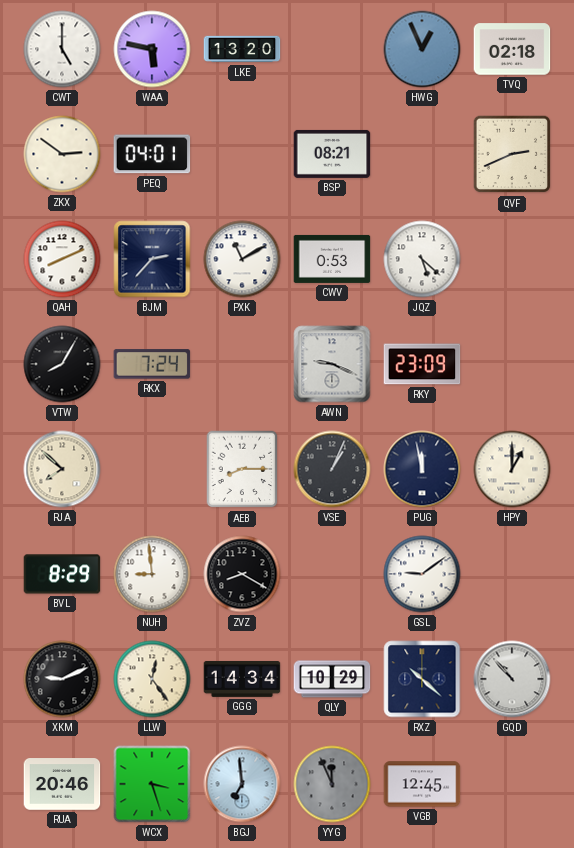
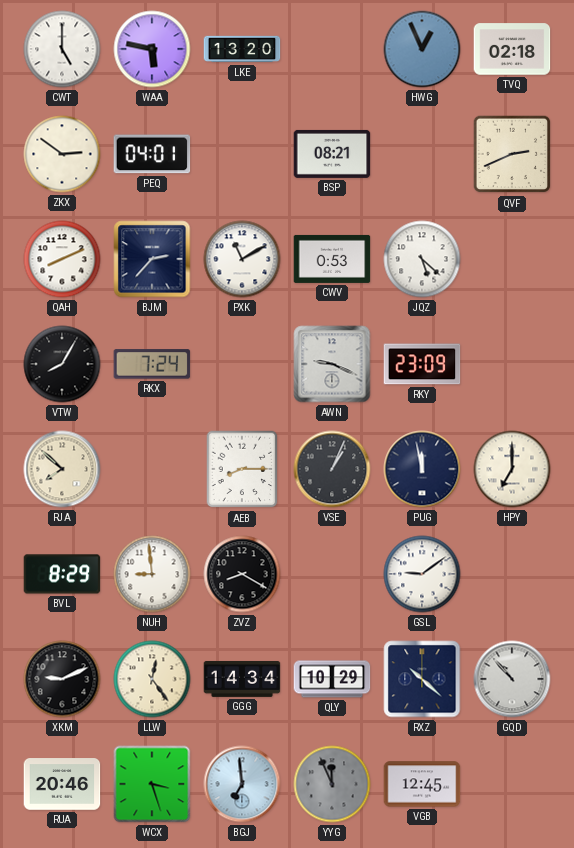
HPY: 1:00 -> 7:00 (512, 469)
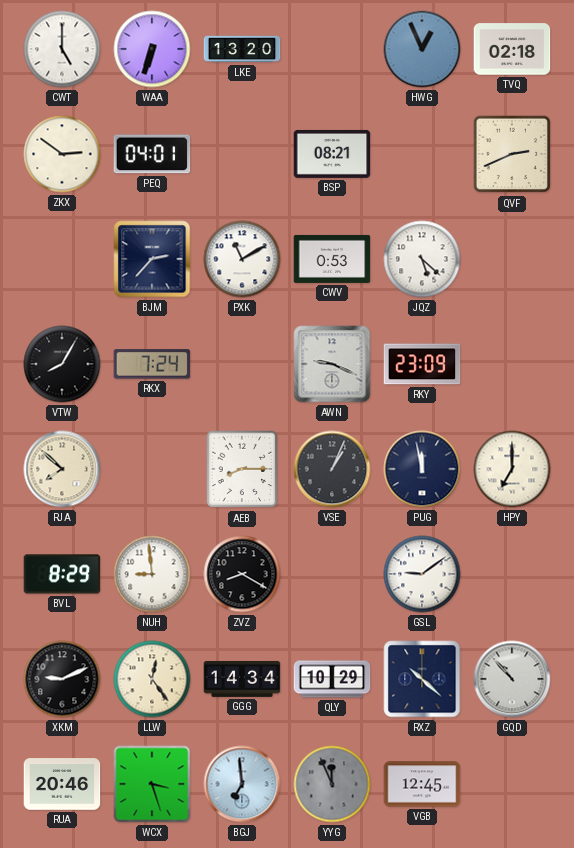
WAA: 5:47 -> 6:33 (152, 49)
QAH: 8:11 -> none (62, 259)
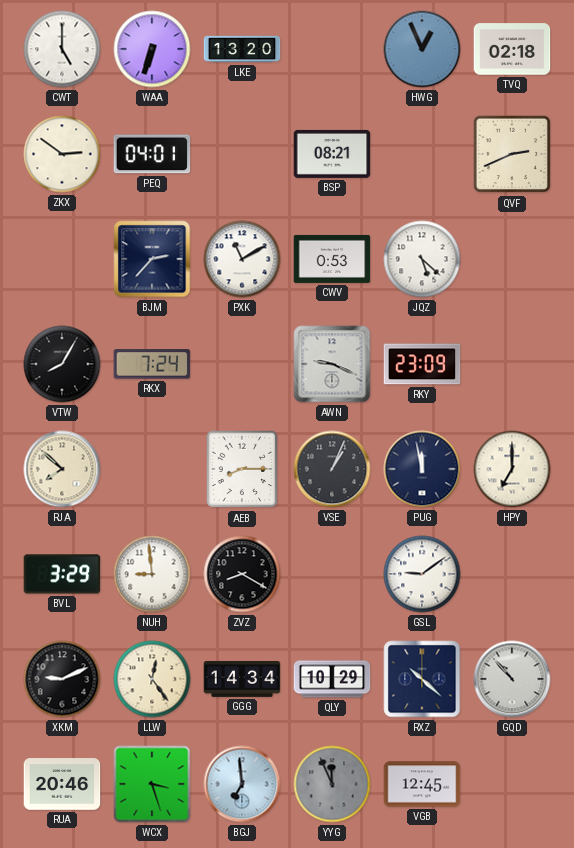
BVL: 8:29 -> 3:29 (62, 574)
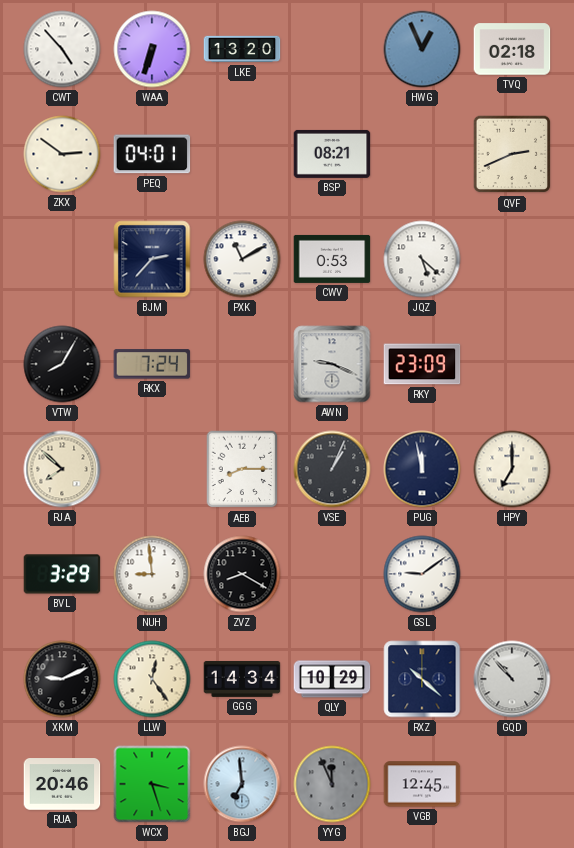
CWT: 5:00 -> 4:53 (62, 49)
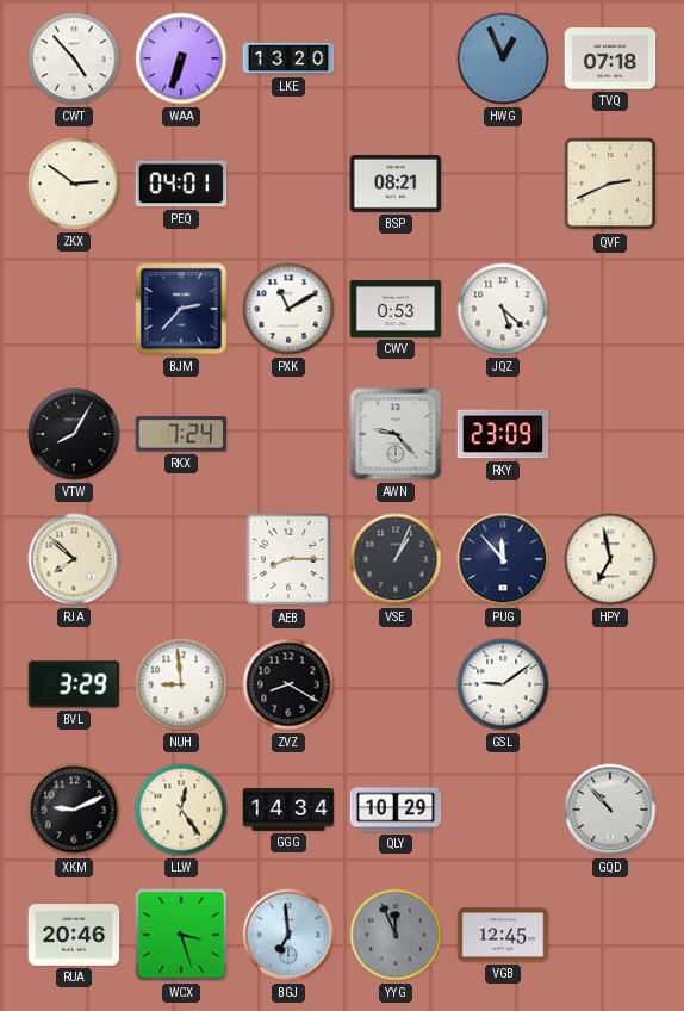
TVQ: 02:18 -> 07:18 (610, 58)
AWN: 9:19 -> 9:23 (396, 434)
PUG: 11:58 -> 11:53 (503, 559)
HPY: 7:00 -> 6:58 (610, 559)
RXZ: 10:22 -> none (422, 679)
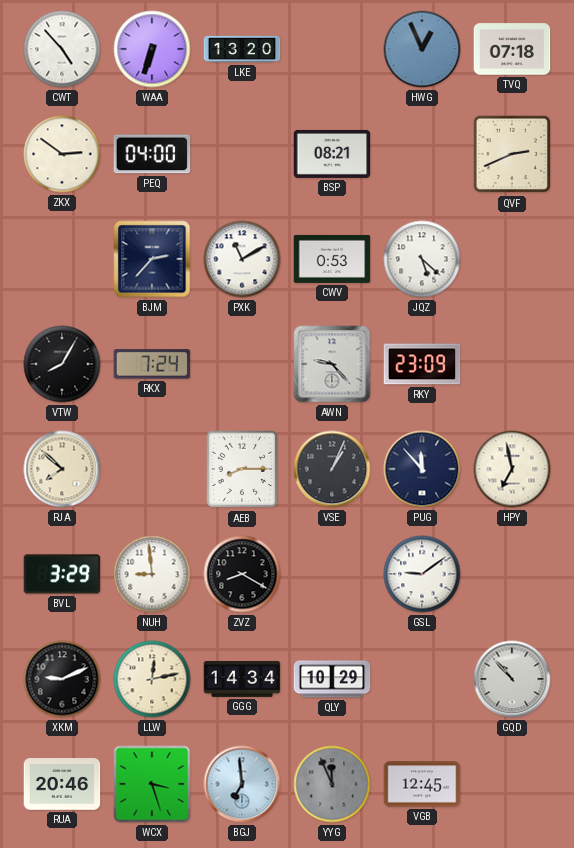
PEQ: 04:01 -> 04:00 (152, 154)
LLW: 12:24 -> 12:13 (152, 679)
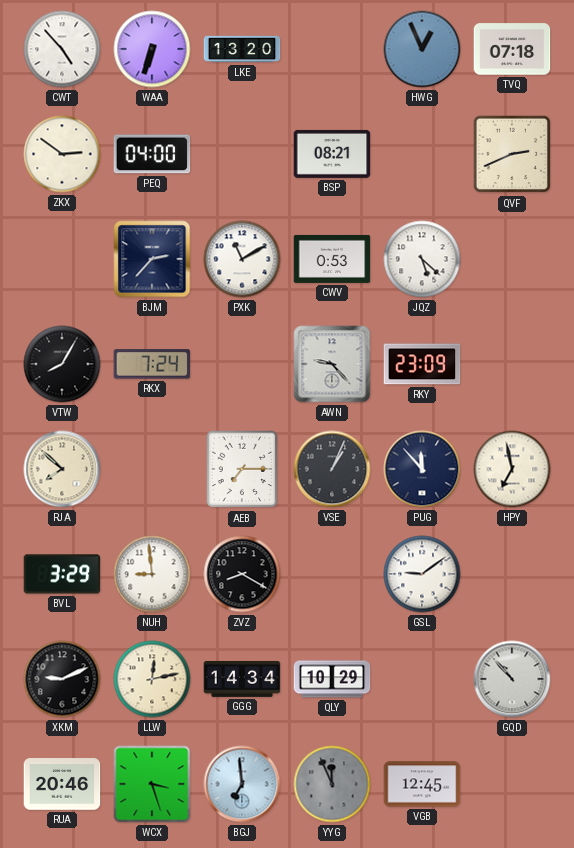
AEB: 8:15 -> 7:15 (242, 469)
